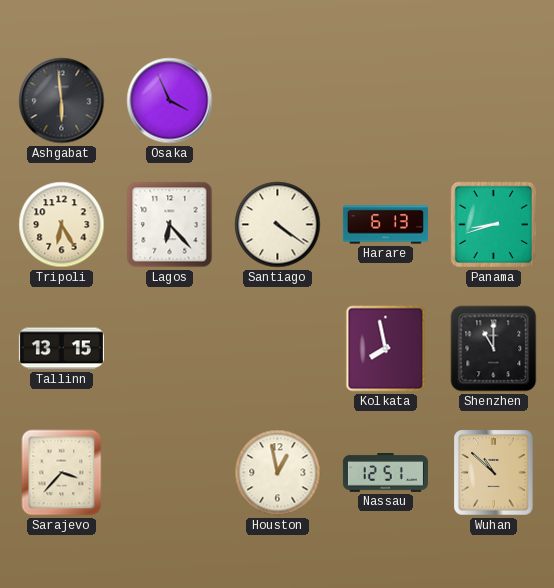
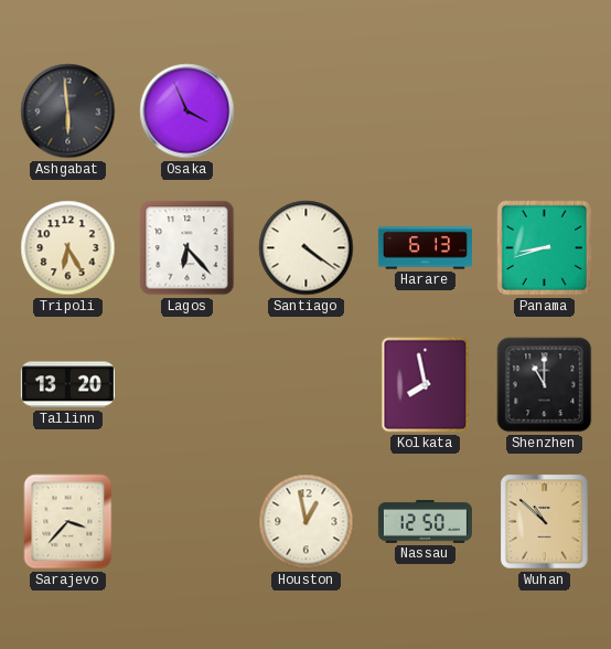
Tallinn: 13:15 -> 13:20 (67, 385)
Nassau: 12:51 -> 12:50 (425, 522)
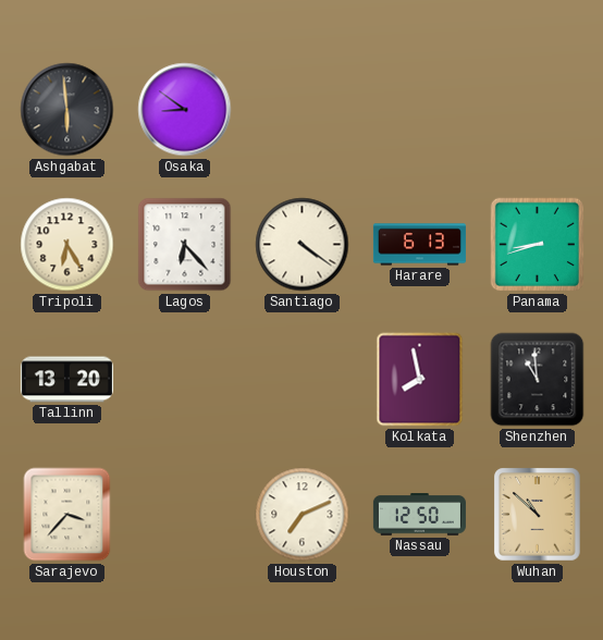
Osaka: 3:56 -> 8:51 (185, 110)
Shenzhen: 11:00 -> 10:59 (538, 380)
Houston: 12:58 -> 7:11 (303, 515)
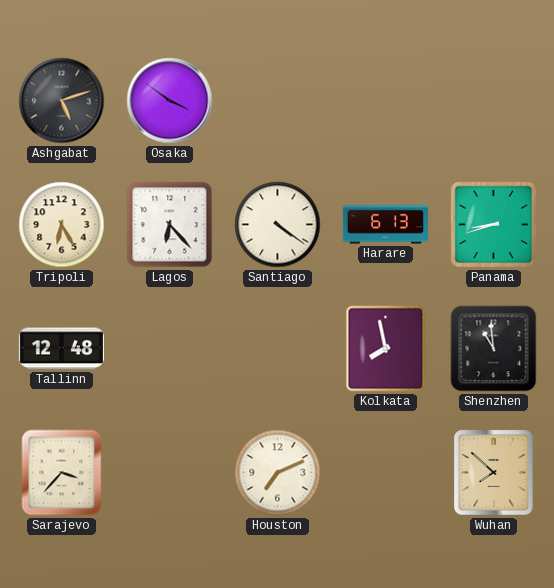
Ashgabat: 5:59 -> 5:12 (62, 101)
Osaka: 8:51 -> 3:51 (170, 101)
Tallinn: 13:20 -> 12:48 (61, 349)
Nassau: 12:50 -> none (419, 515)
Wuhan: 10:52 -> 7:52 (494, 473)
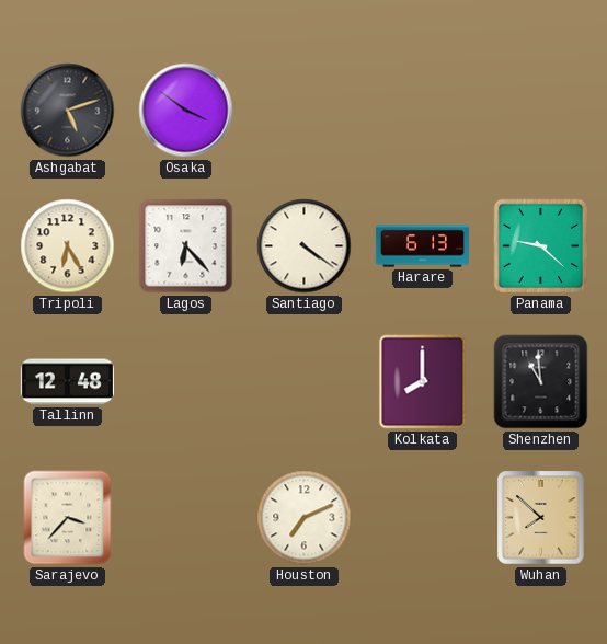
Panama: 8:42 -> 9:22 (541, 246)
Kolkata: 7:58 -> 8:00 (423, 382)
